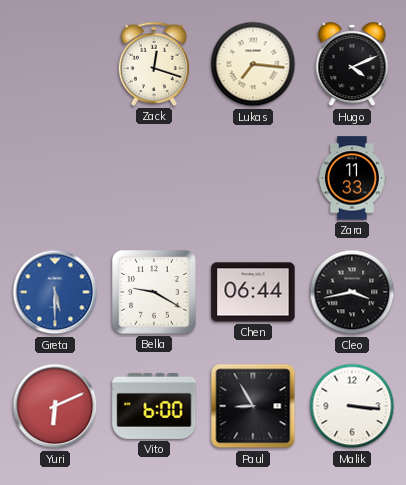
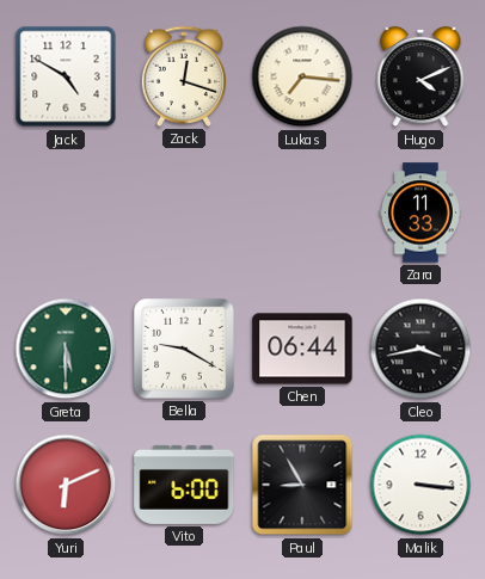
Jack: none -> 4:50 (66, 76)
Greta dial: blue -> green (66, 349)
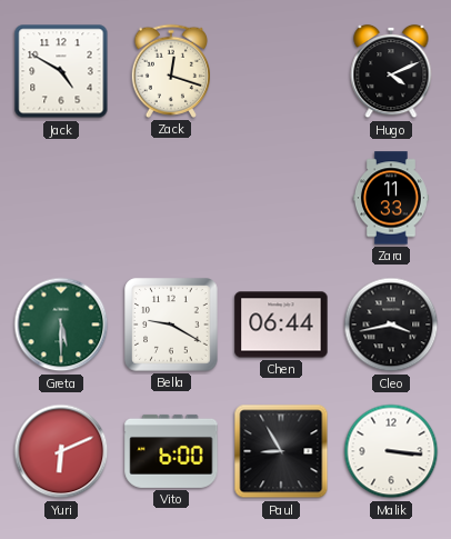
Lukas: 7:16 -> none (302, 76)
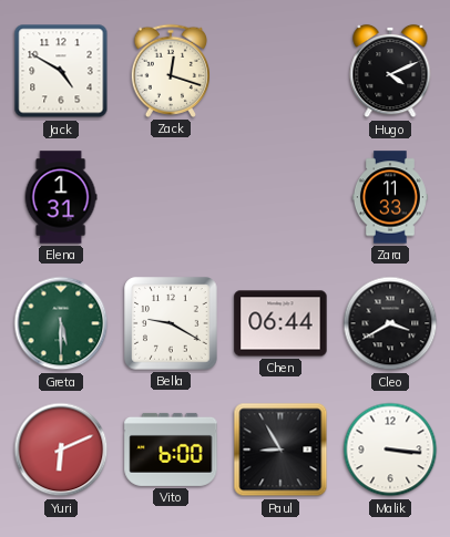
Elena: none -> 1:31 (61, 197)
Cleo: 3:43 -> 3:40 (390, 323)
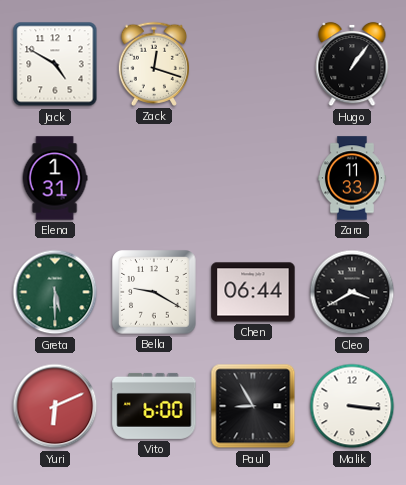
Hugo: 4:11 -> 1:06 (352, 64)
